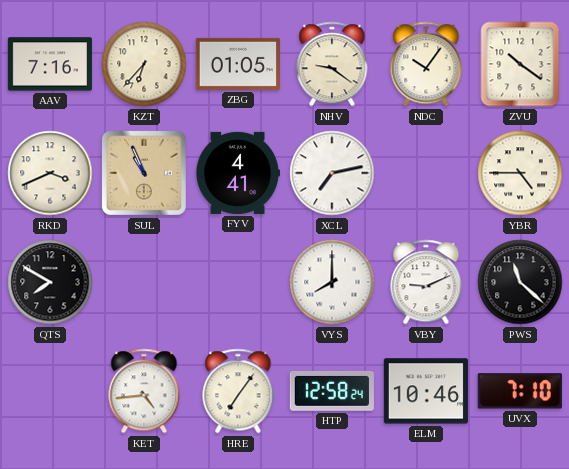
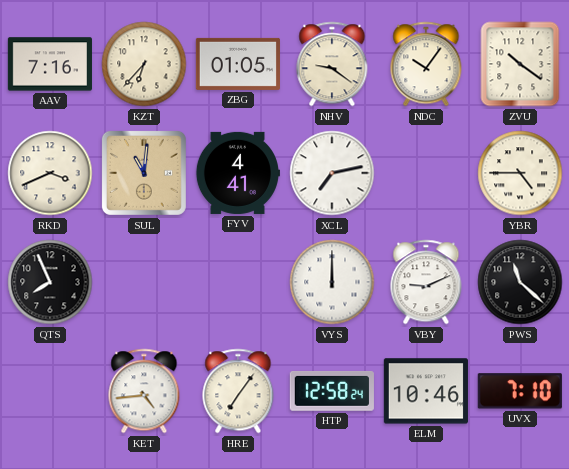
SUL: 10:56 -> 11:01 (144, 173)
QTS: 7:50 -> 7:56 (50, 282)
VYS: 8:00 -> 12:00 (332, 282)
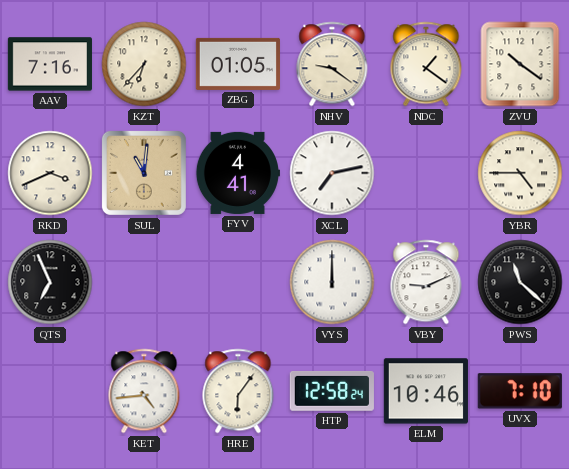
NDC: 10:06 -> 1:21 (426, 64)
QTS: 7:56 -> 6:56 (50, 282)
HRE: 7:06 -> 6:06 (238, 391)
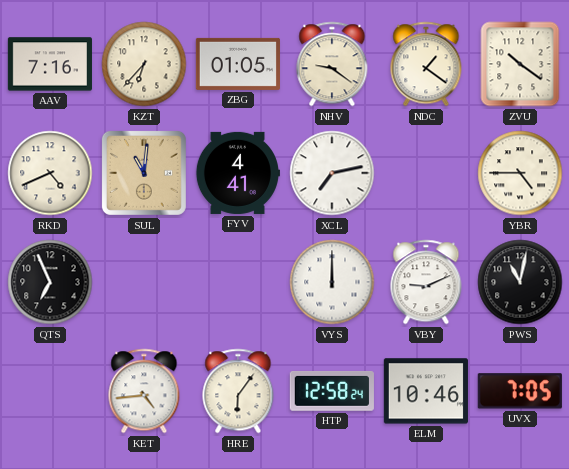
RKD: 3:41 -> 4:41 (50, 173)
PWS: 11:22 -> 11:02 (520, 282)
UVX: 7:10 -> 7:05 (520, 391)
